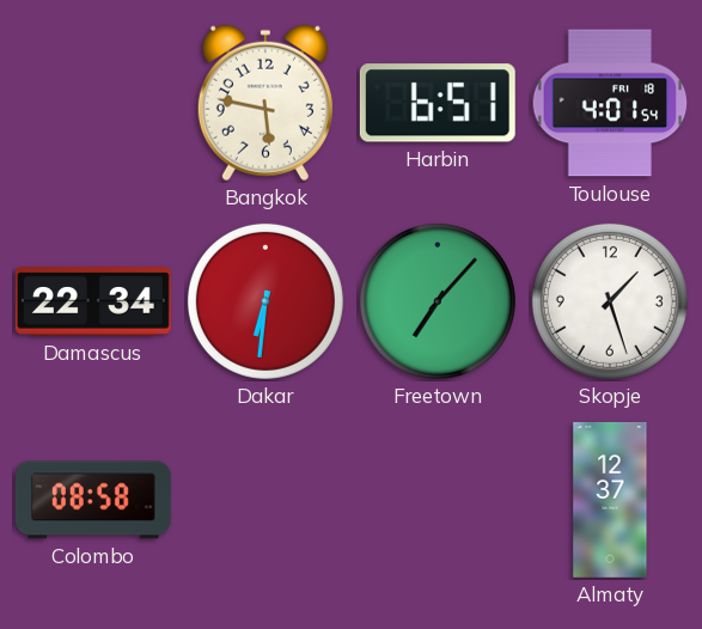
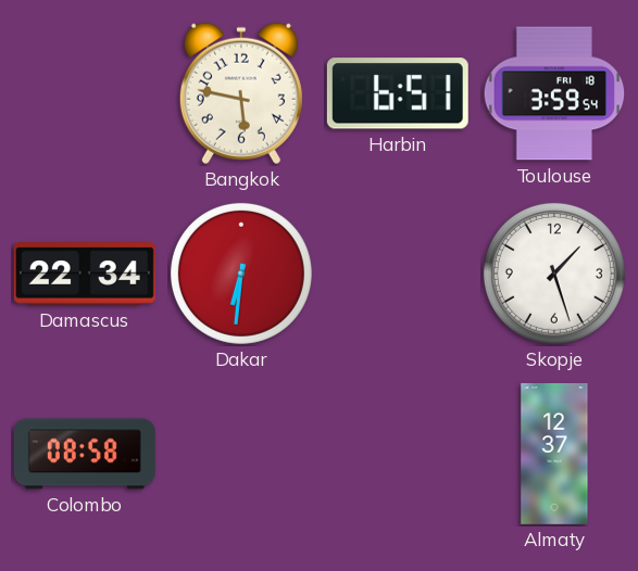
Toulouse: 4:01 -> 3:59 (554, 93)
Freetown: 7:07 -> none (438, 301)
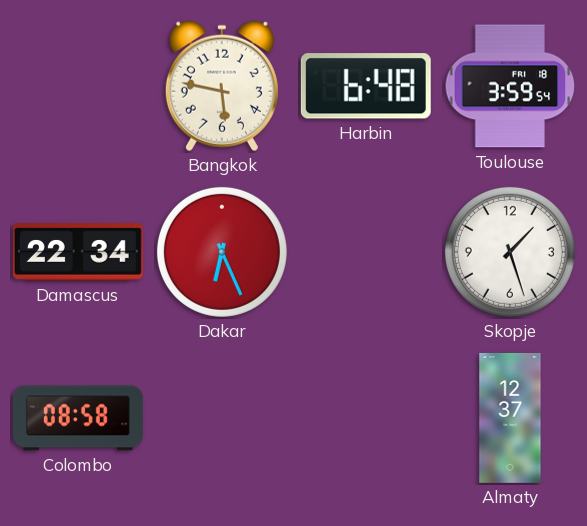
Harbin: 6:51 -> 6:48 (366, 86)
Dakar: 6:31 -> 6:26 (222, 252)
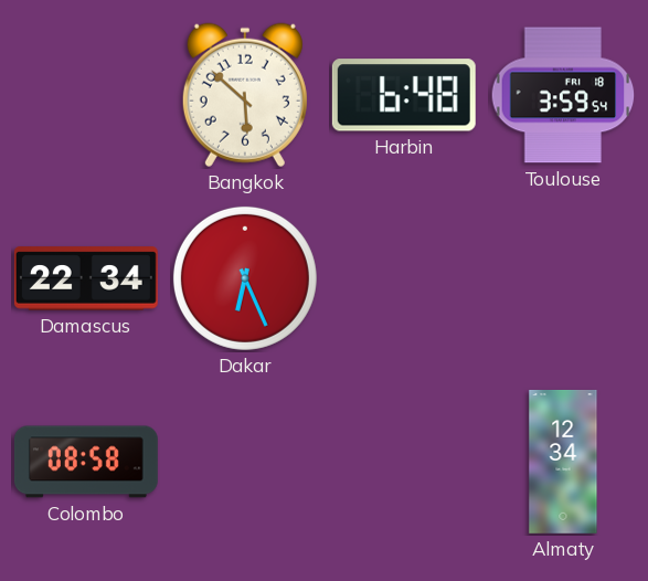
Bangkok: 5:47 -> 5:52 (245, 95)
Skopje: 1:27 -> none (510, 252)
Almaty: 12:37 -> 12:34 (563, 462)
